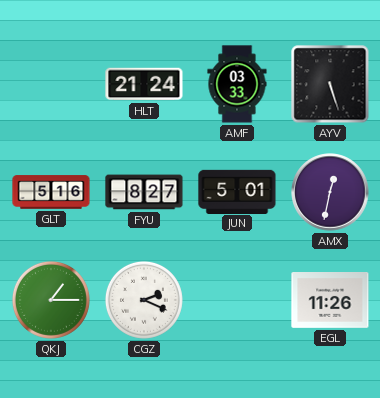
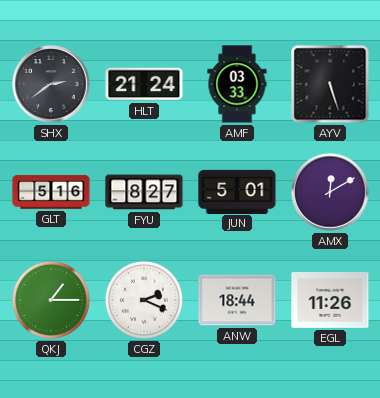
SHX: none -> 2:39 (51, 84)
AMX: 12:32 -> 12:10 (330, 192)
ANW: none -> 18:44 (237, 300)
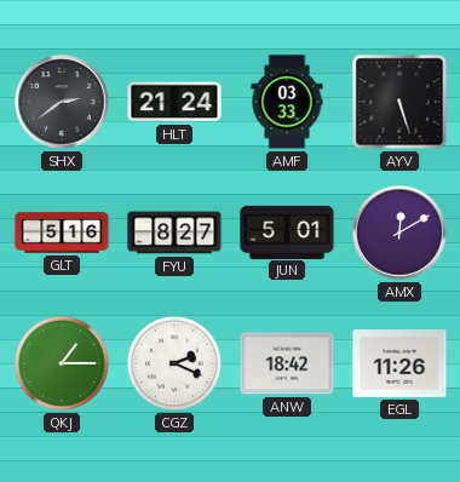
ANW: 18:44 -> 18:42 (287, 363)
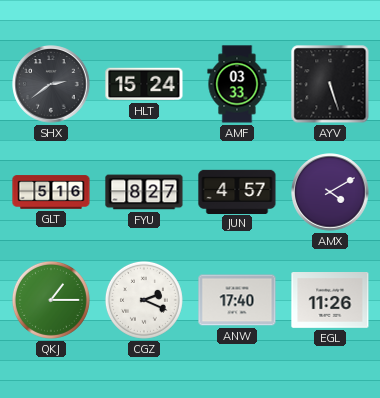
HLT: 21:24 -> 15:24 (144, 84)
JUN: 5:01 -> 4:57 (237, 191)
AMX: 12:10 -> 4:10 (330, 192)
ANW: 18:42 -> 17:40 (237, 300)
